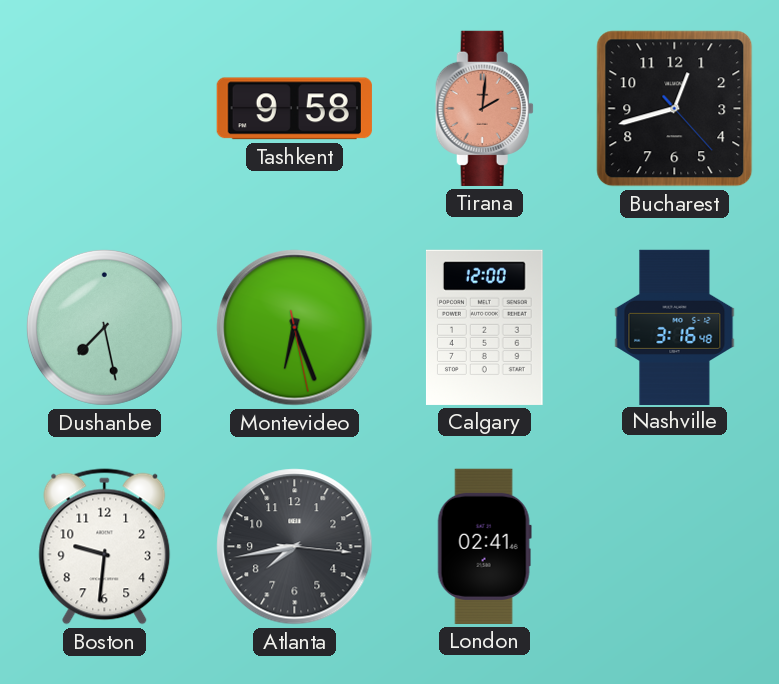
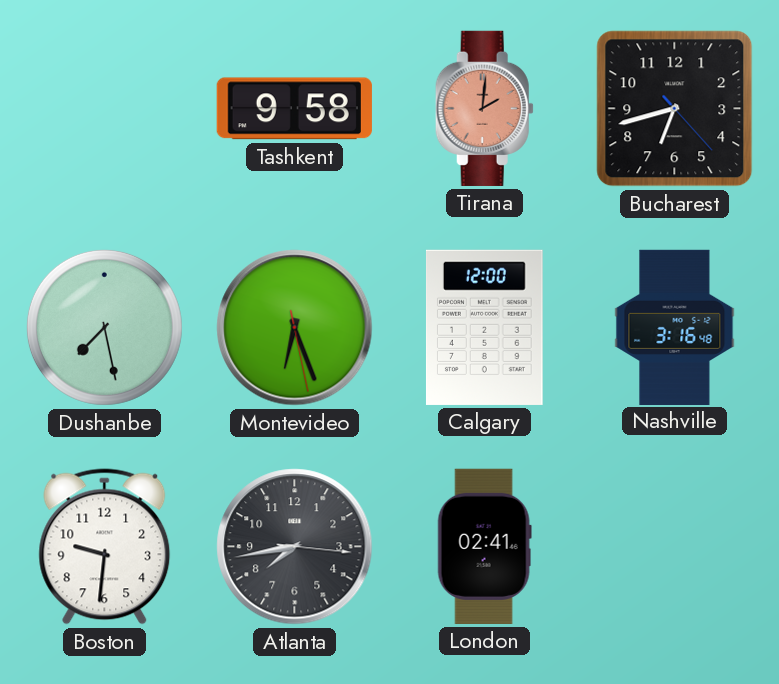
Bucharest: 12:42 -> 6:42 (675, 109)
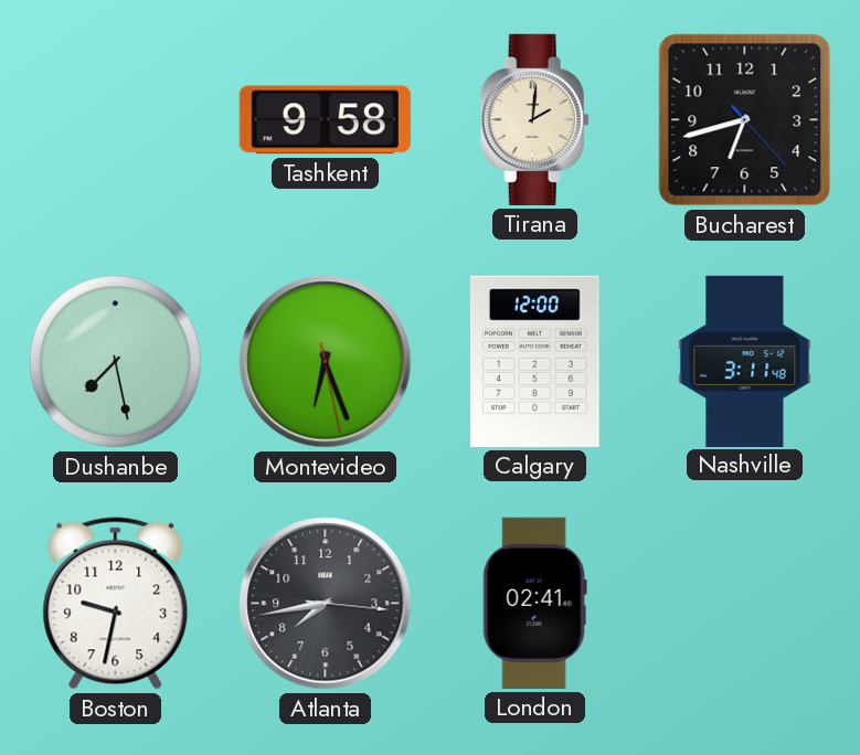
Tirana dial: salmon -> cream (534, 119)
Nashville: 3:16 -> 3:11 (745, 361)
Boston: 9:31 -> 9:32 (116, 604)
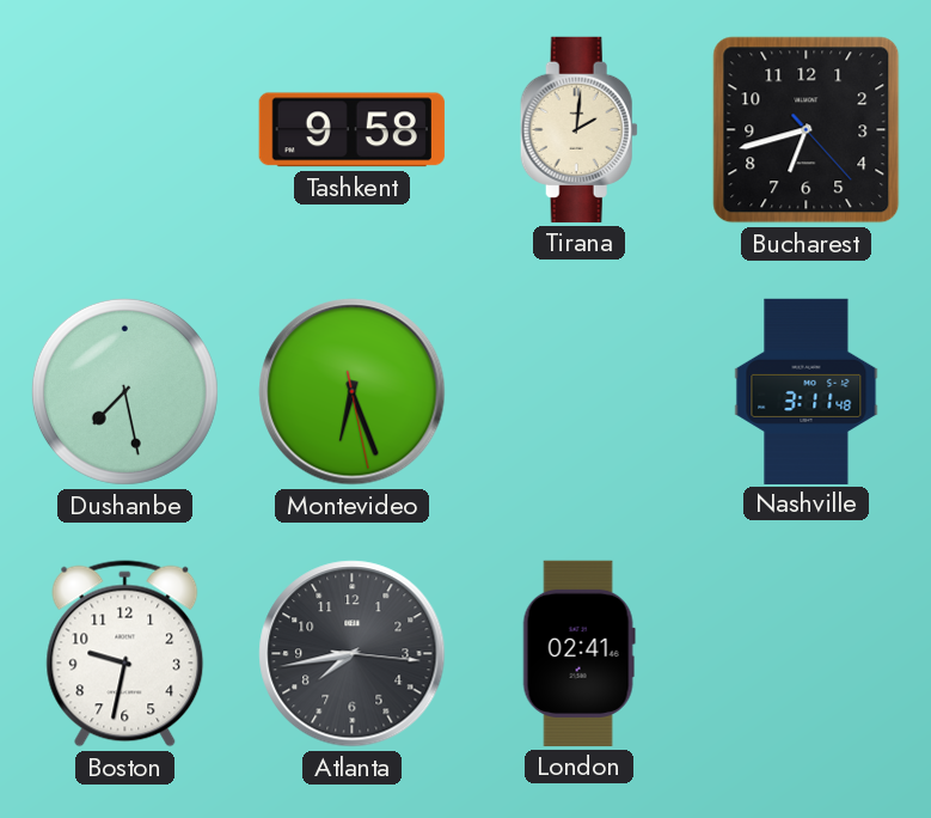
Calgary: 12:00 -> none (534, 361)
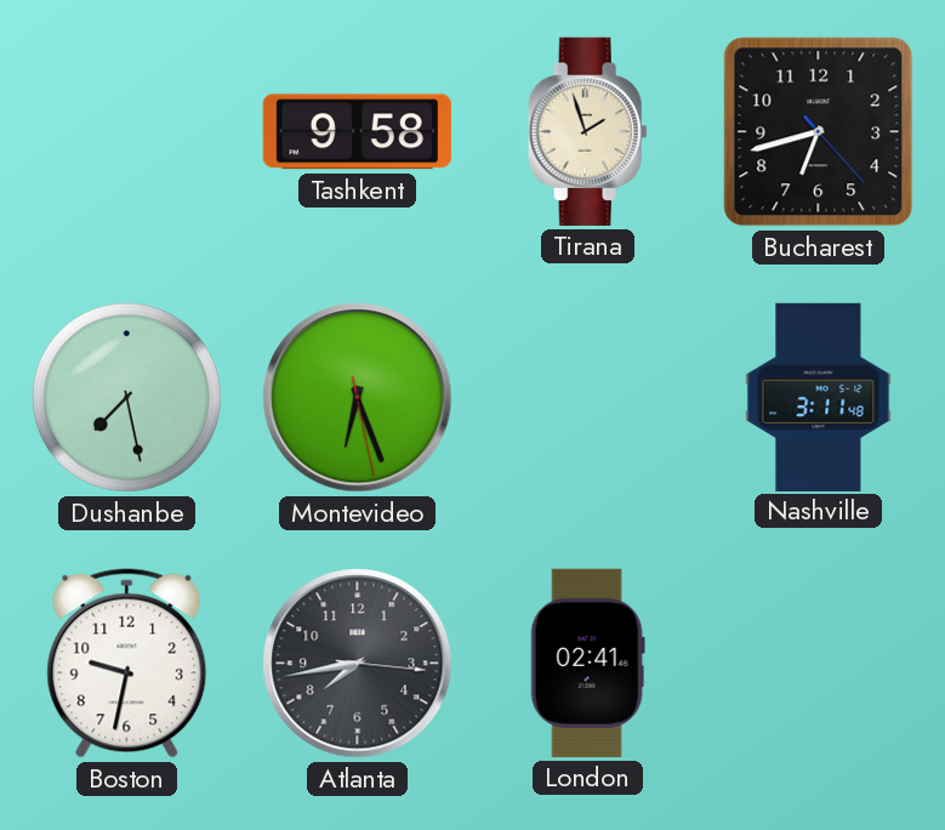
Tirana: 2:01 -> 1:57 (587, 131)
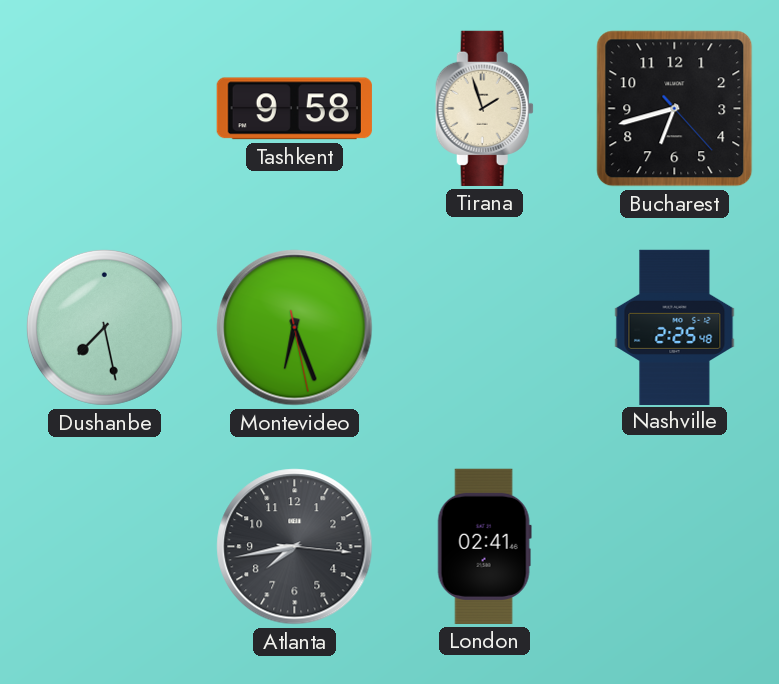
Nashville: 3:11 -> 2:25 (675, 327)
Boston: 9:32 -> none (127, 664)
